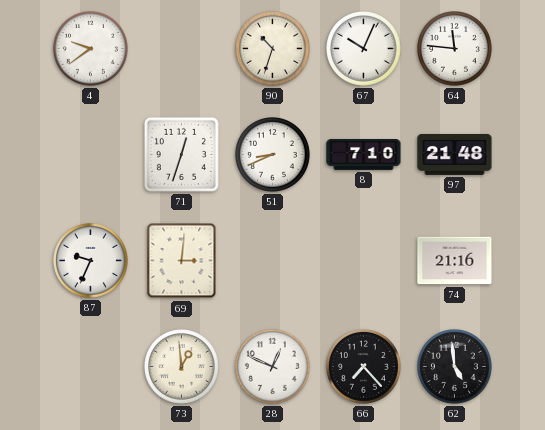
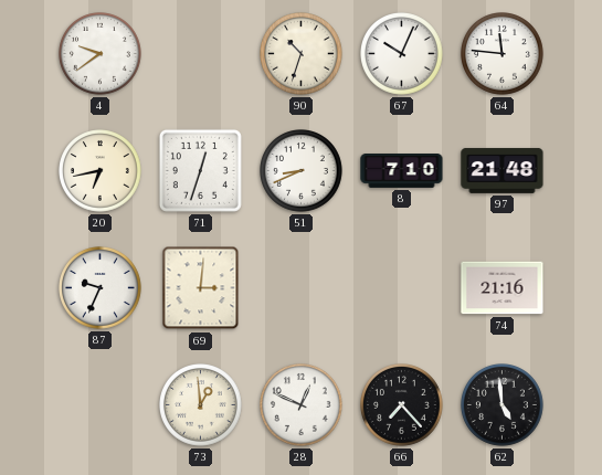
20: none -> 6:43 (101, 171)
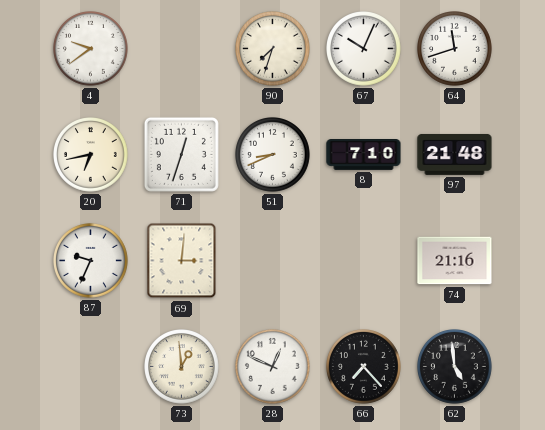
90: 10:33 -> 7:33 (273, 49)
64: 11:46 -> 11:42 (455, 49)
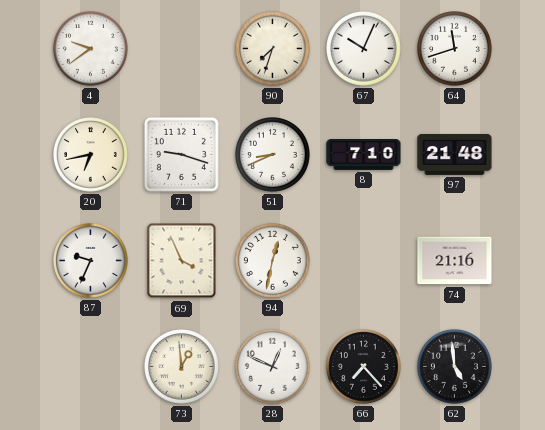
71: 12:33 -> 9:18 (181, 154)
69: 3:01 -> 3:56 (182, 261)
94: none -> 12:32 (273, 261)
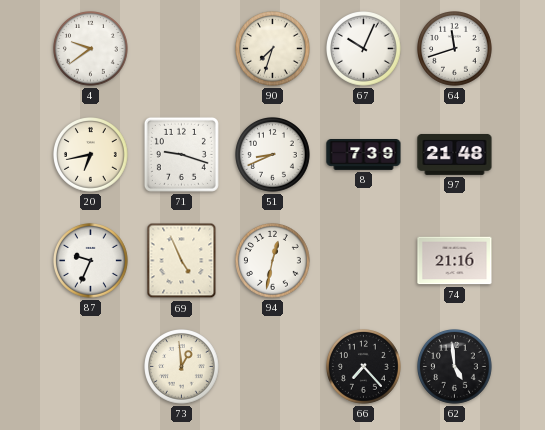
8: 7:10 -> 7:39 (364, 155)
69: 3:56 -> 4:56 (182, 261)
28: 12:49 -> none (273, 367)
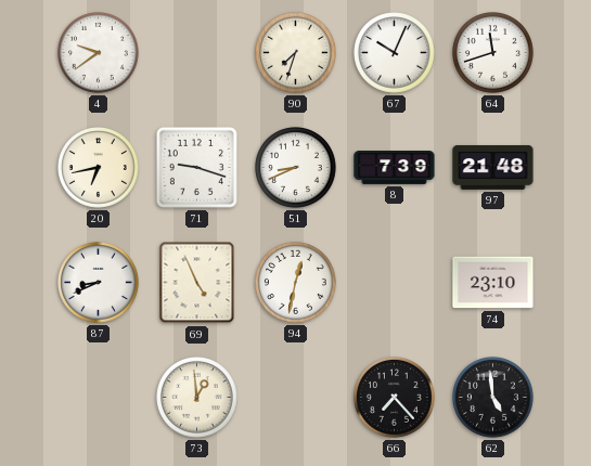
87: 9:34 -> 8:41 (99, 283)
74: 21:16 -> 23:10 (493, 283)
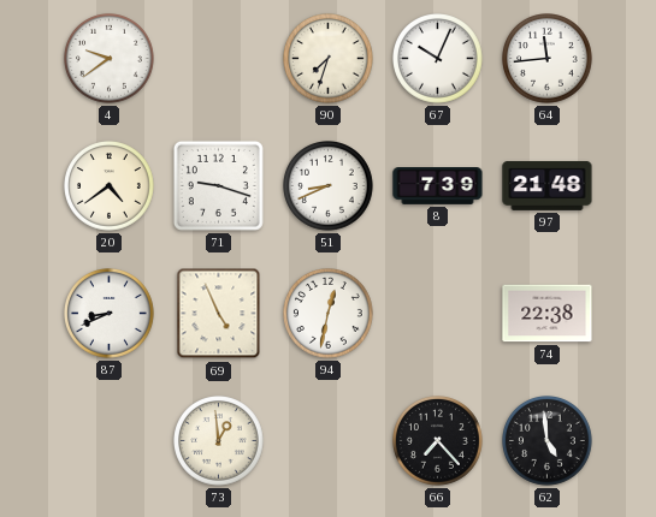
64: 11:42 -> 11:44 (548, 59)
20: 6:43 -> 4:39 (110, 186)
74: 23:10 -> 22:38 (548, 314)
